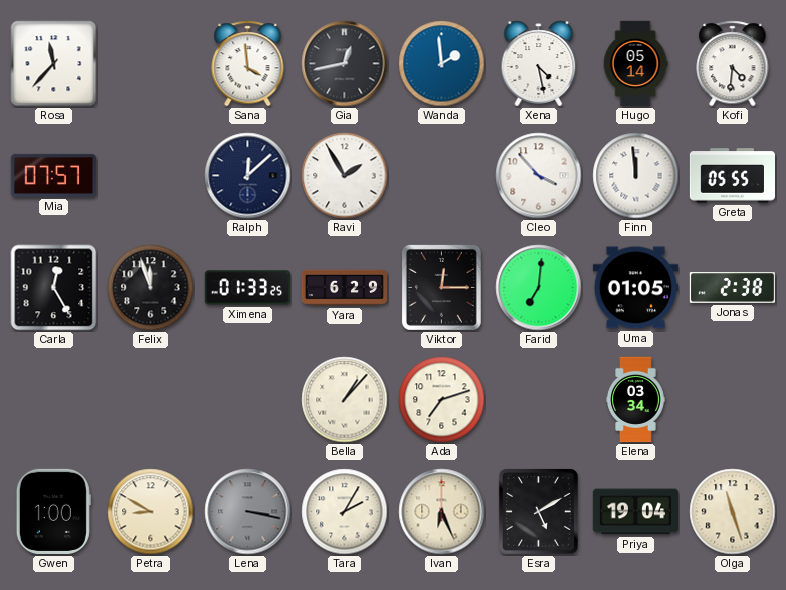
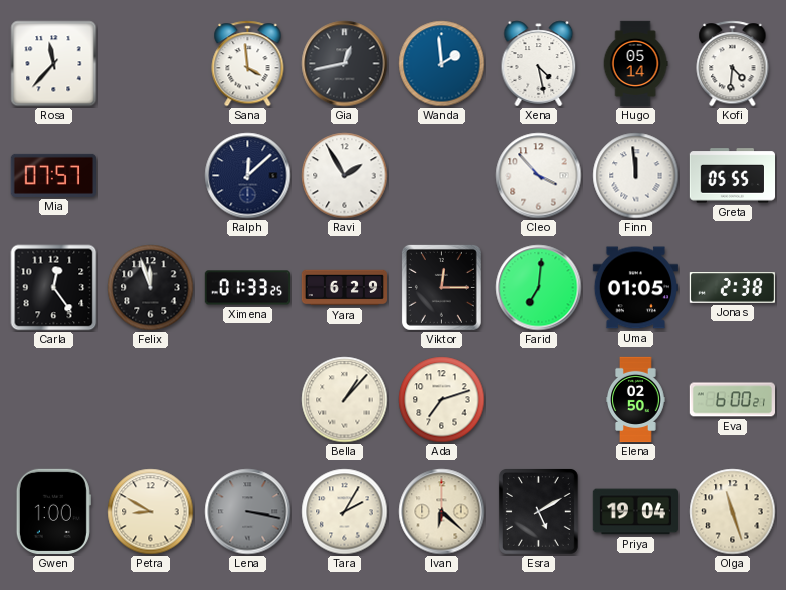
Carla: 12:25 -> 12:24 (54, 288)
Elena: 03:34 -> 02:50 (636, 400)
Eva: none -> 6:00 (732, 400)
Ivan: 6:26 -> 6:22 (442, 512)
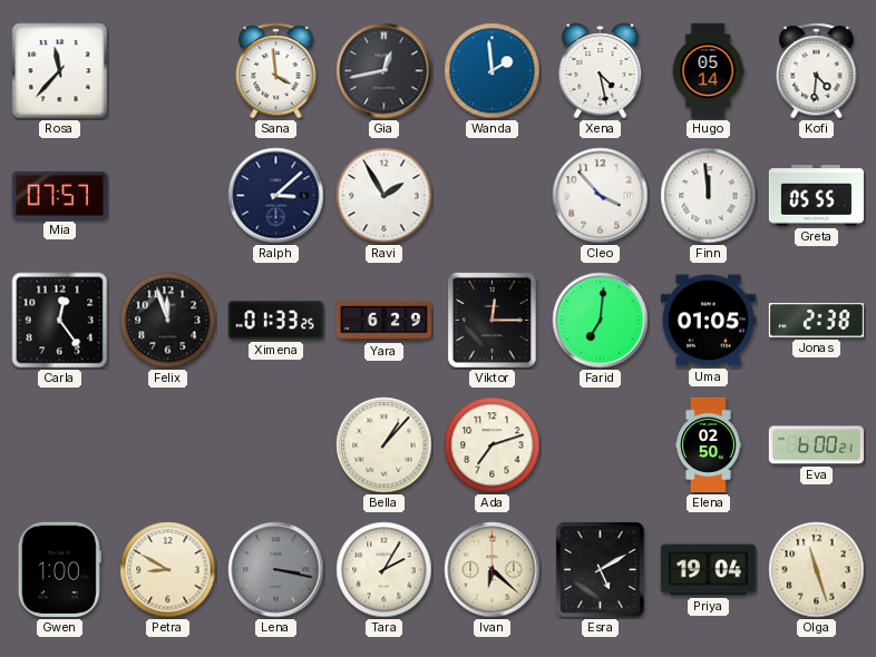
Ralph: 12:08 -> 3:08 (276, 196)
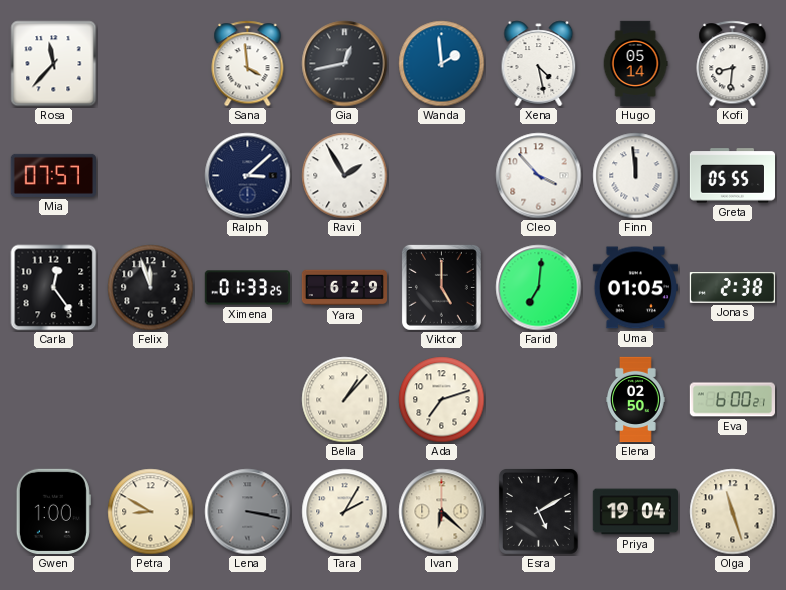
Kofi: 4:31 -> 8:31 (733, 64)
Viktor: 12:15 -> 5:00 (441, 287)
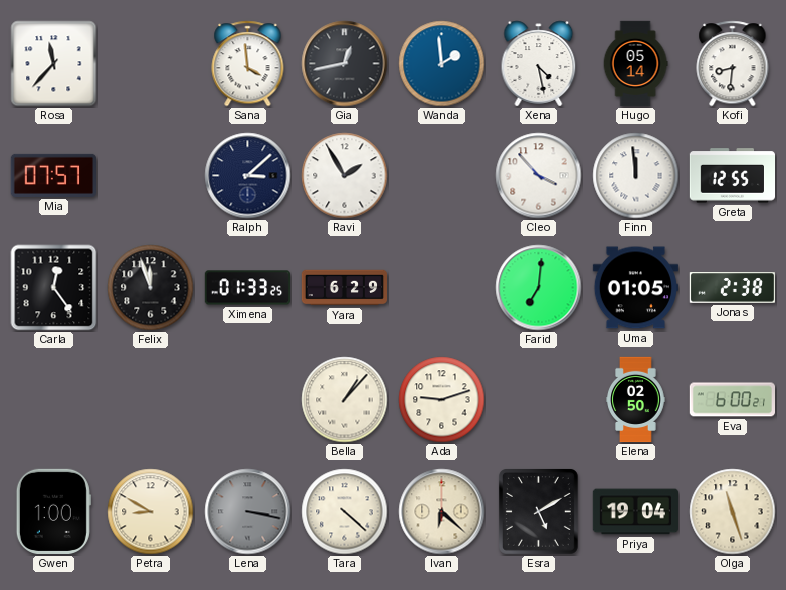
Greta: 05:55 -> 12:55 (732, 176)
Viktor: 5:00 -> none (441, 287)
Ada: 7:12 -> 9:12 (442, 400)
Tara: 2:05 -> 4:22 (345, 512)
